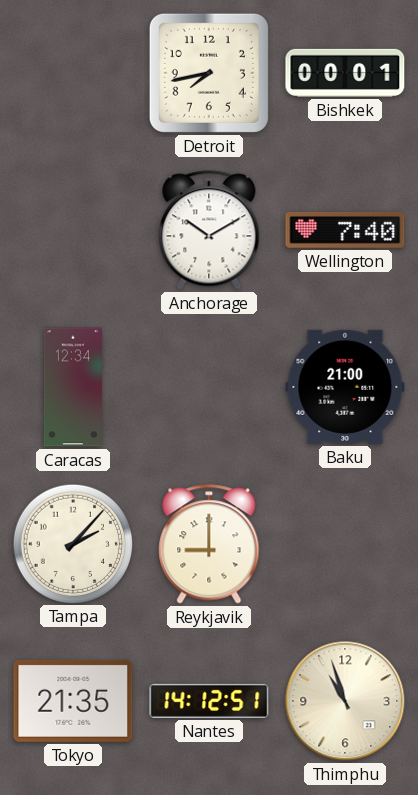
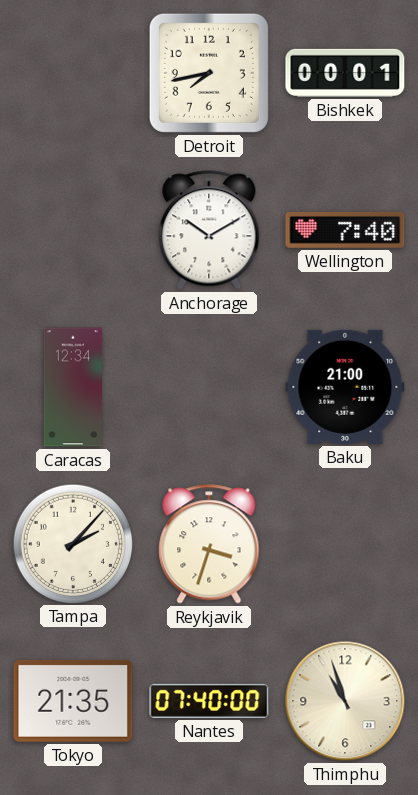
Reykjavik: 9:00 -> 3:33 (209, 544)
Nantes: 14:12 -> 07:40 (209, 701)
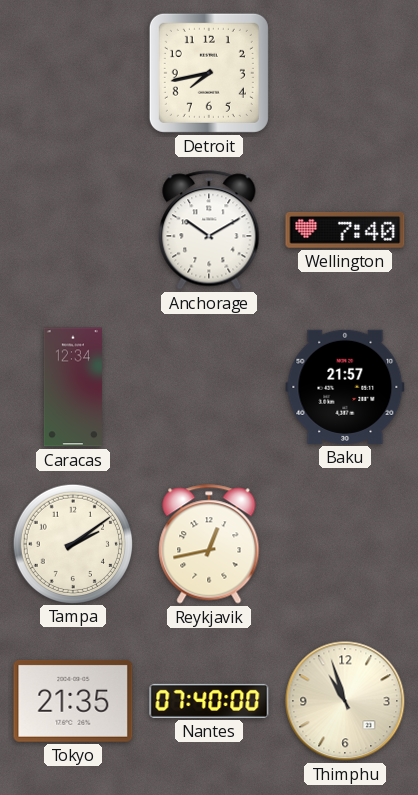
Bishkek: 00:01 -> none (345, 73)
Baku: 21:00 -> 21:57 (345, 387)
Tampa: 2:07 -> 2:09 (72, 543)
Reykjavik: 3:33 -> 12:43 (209, 544)
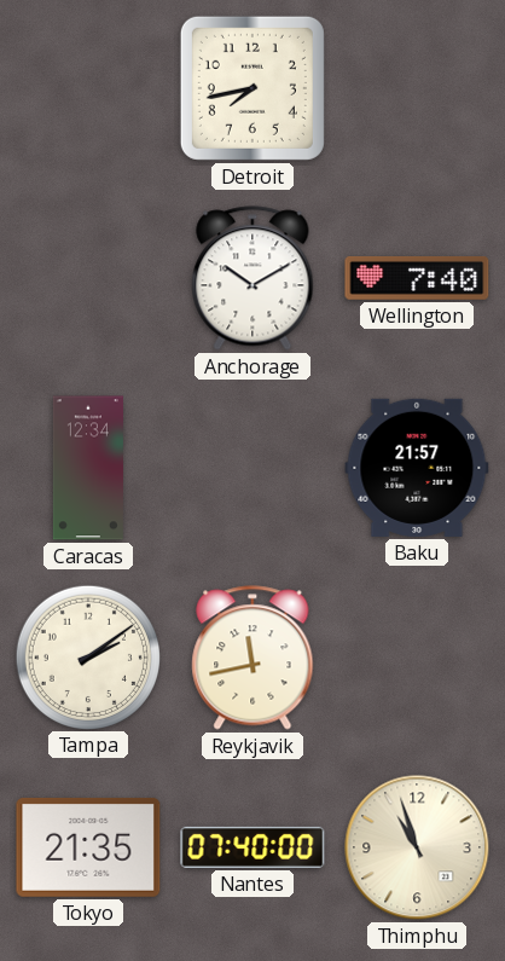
Reykjavik: 12:43 -> 11:43 (252, 658)
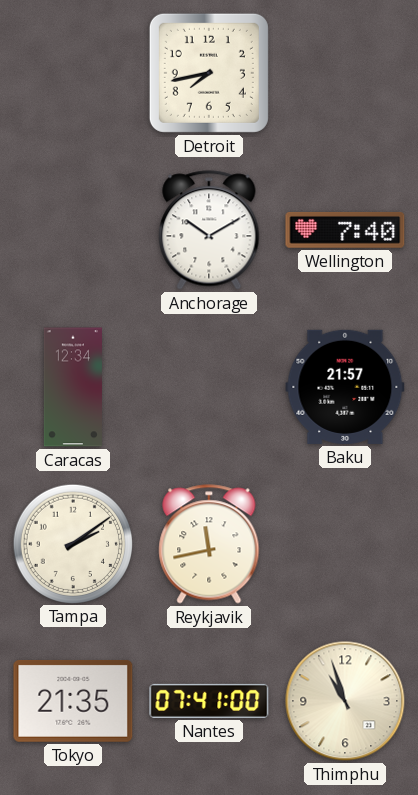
Nantes: 07:40 -> 07:41 (209, 701)
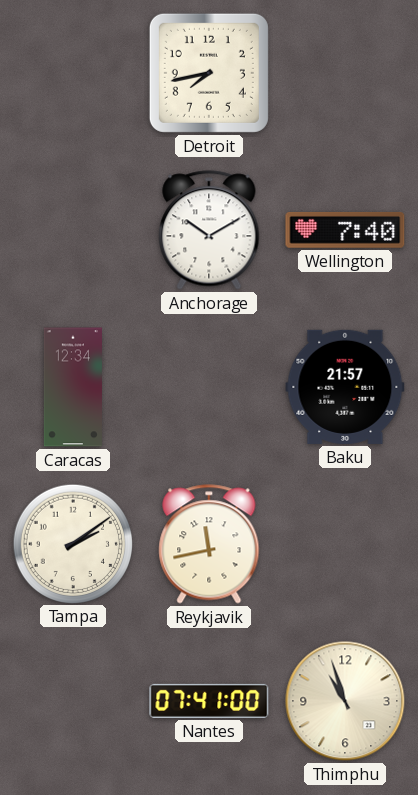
Tokyo: 21:35 -> none (73, 701)
